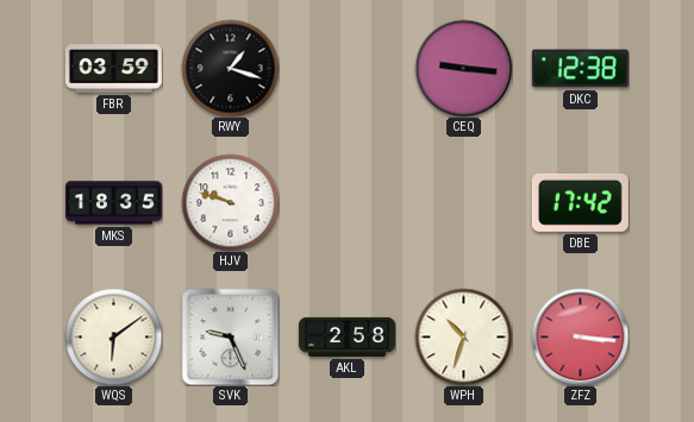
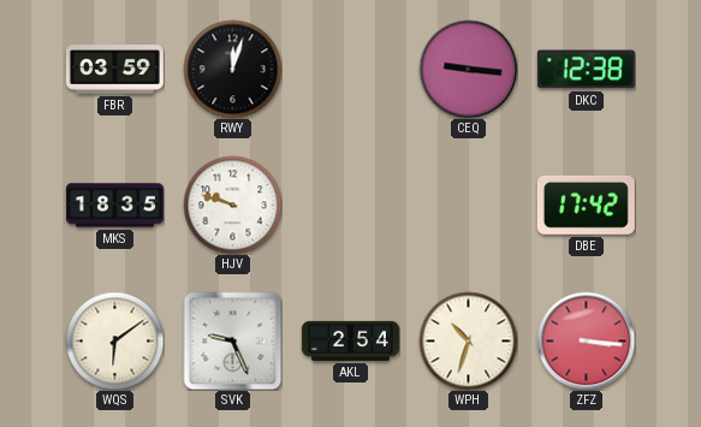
RWY: 1:18 -> 12:03 (232, 69)
AKL: 2:58 -> 2:54 (350, 340)
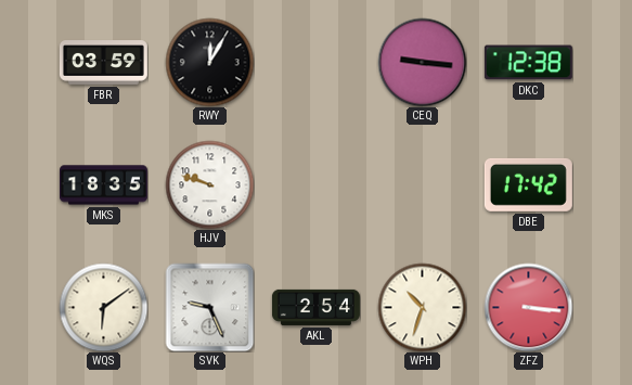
RWY: 12:03 -> 12:05 (209, 62)
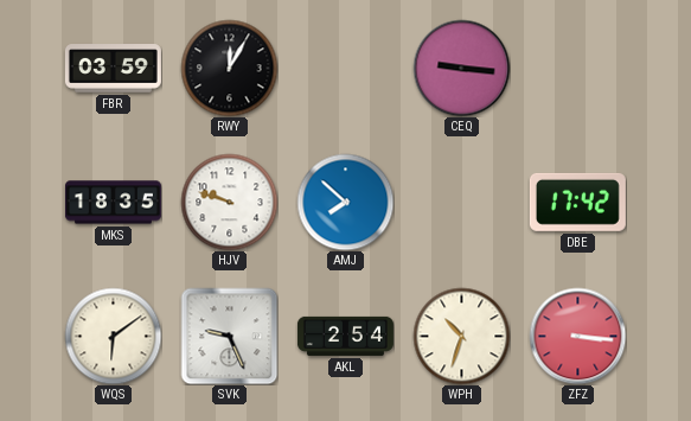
DKC: 12:38 -> none (528, 63)
AMJ: none -> 7:52 (345, 202)
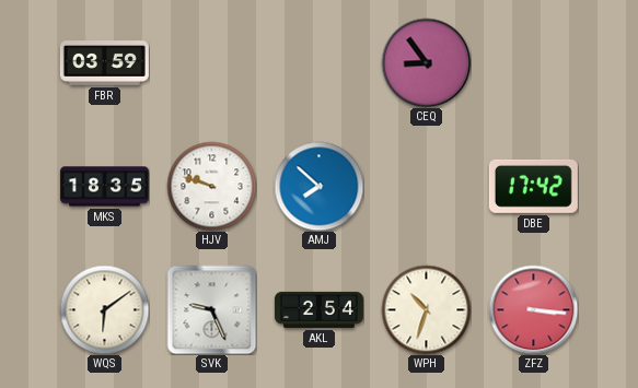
RWY: 12:05 -> none (229, 68)
CEQ: 9:16 -> 8:54 (426, 62)
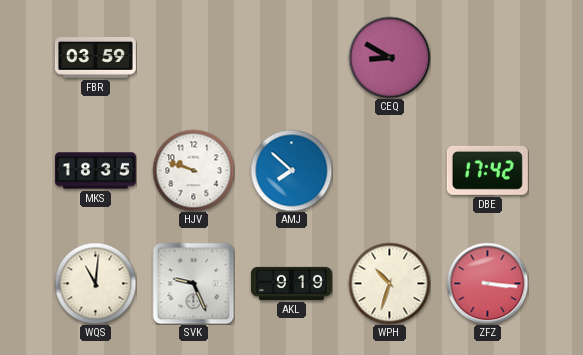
CEQ: 8:54 -> 8:50 (389, 57)
WQS: 6:09 -> 11:01 (95, 283)
AKL: 2:54 -> 9:19 (291, 283)
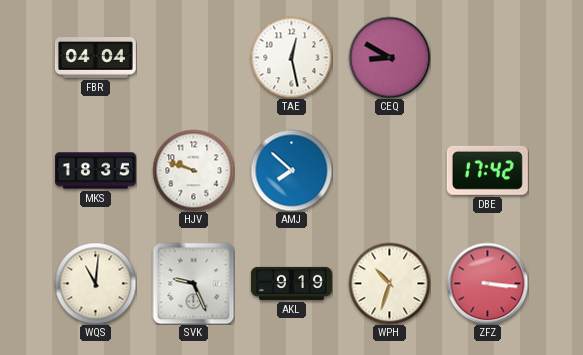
FBR: 03:59 -> 04:04 (95, 58)
TAE: none -> 12:28 (291, 57)
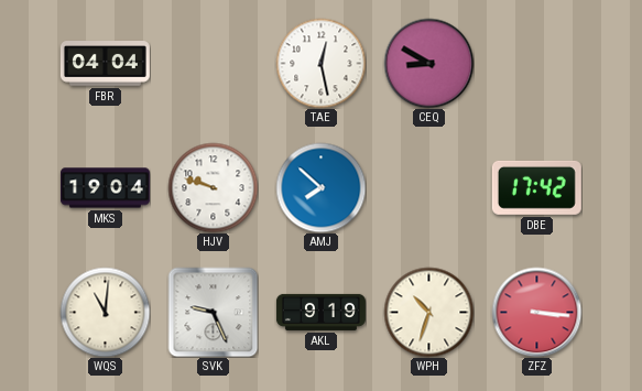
MKS: 18:35 -> 19:04 (105, 188)
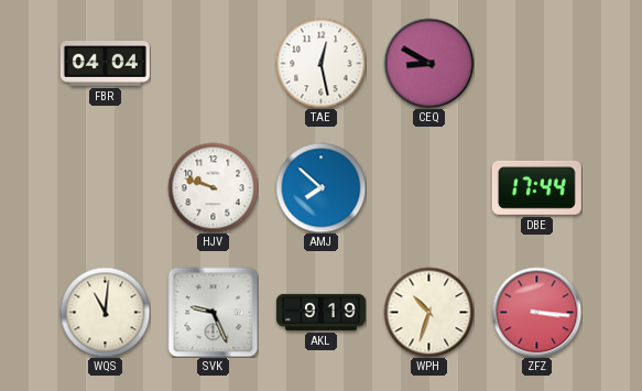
MKS: 19:04 -> none (105, 188)
DBE: 17:42 -> 17:44 (536, 187)
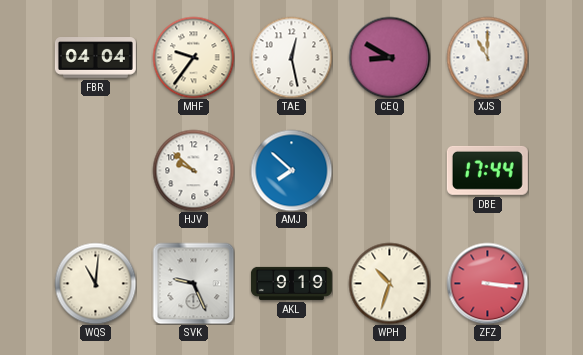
MHF: none -> 9:36 (193, 57)
XJS: none -> 11:00 (487, 57)
HJV: 9:48 -> 9:52 (193, 170)
